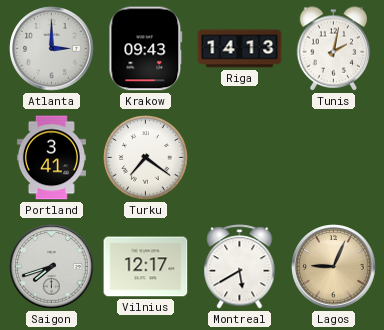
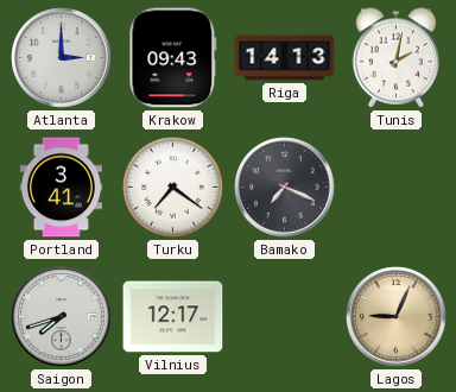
Bamako: none -> 7:19 (285, 188)
Montreal: 5:40 -> none (240, 267)
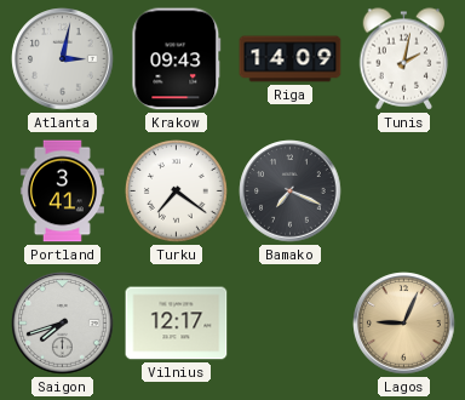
Atlanta: 3:00 -> 3:02 (63, 59)
Riga: 14:13 -> 14:09 (291, 59)
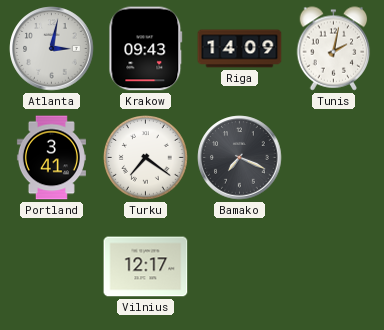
Saigon: 7:42 -> none (63, 324)
Lagos: 9:04 -> none (404, 324)
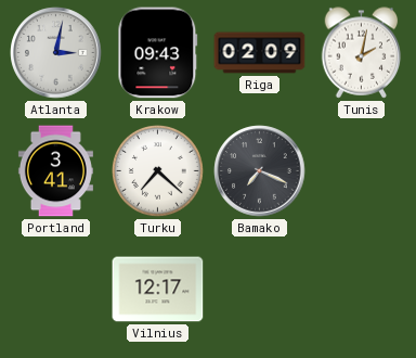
Riga: 14:09 -> 02:09 (260, 53)
Turku: 7:21 -> 7:22 (158, 171)
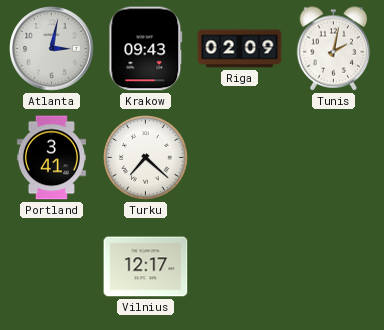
Bamako: 7:19 -> none (260, 171)
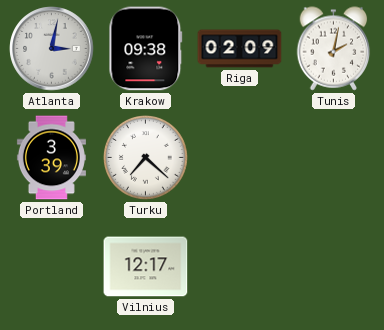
Krakow: 09:43 -> 09:38 (146, 49)
Portland: 3:41 -> 3:39 (51, 158)
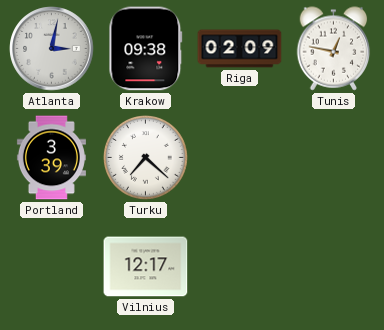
Tunis: 2:02 -> 12:47 (334, 49)
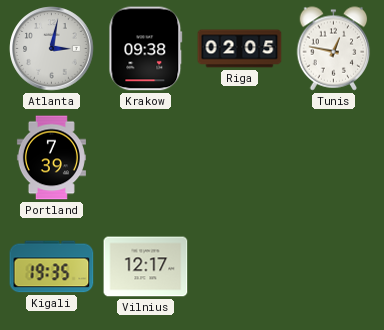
Riga: 02:09 -> 02:05 (240, 49)
Portland: 3:39 -> 7:39 (51, 158)
Turku: 7:22 -> none (146, 158)
Kigali: none -> 19:35 (52, 267)
